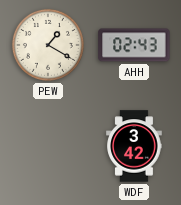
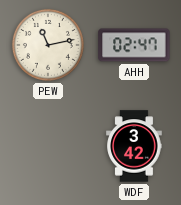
PEW: 1:20 -> 11:13 (48, 45)
AHH: 02:43 -> 02:47 (134, 45)
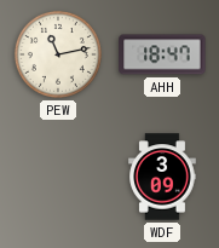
AHH: 02:47 -> 18:47 (162, 54)
WDF: 3:42 -> 3:09 (162, 177)
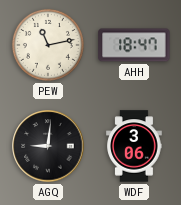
AGQ: none -> 9:01 (48, 146)
WDF: 3:09 -> 3:06 (134, 146)
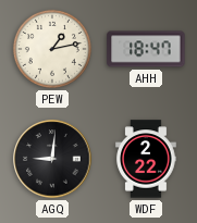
PEW: 11:13 -> 1:13 (52, 49)
WDF: 3:06 -> 2:22 (146, 159)
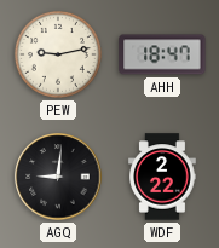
PEW: 1:13 -> 9:13 (58, 54)
